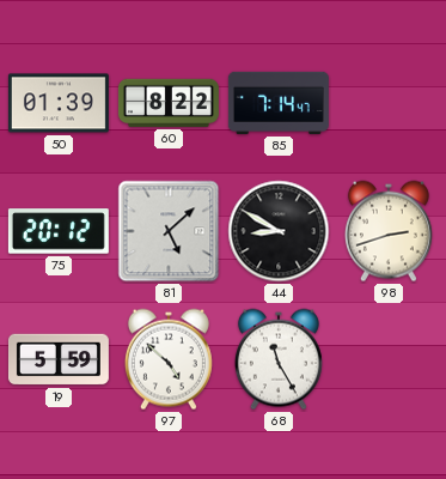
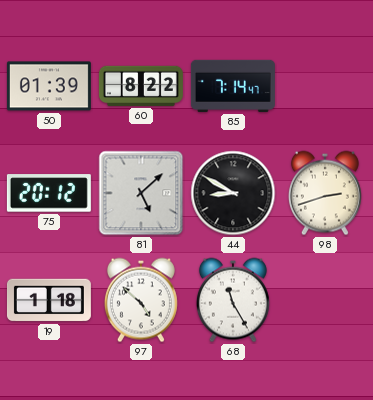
19: 5:59 -> 1:18 (49, 300)
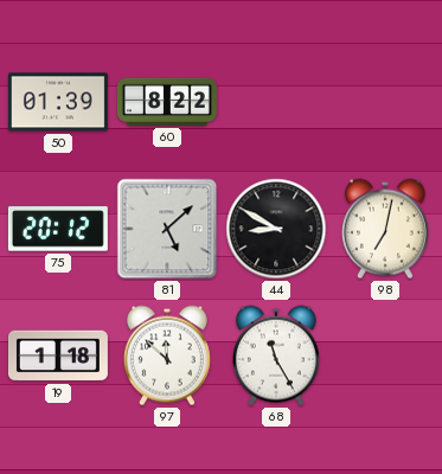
85: 7:14 -> none (233, 86)
98: 2:42 -> 7:02 (385, 229)
97: 4:52 -> 11:52 (167, 355)
